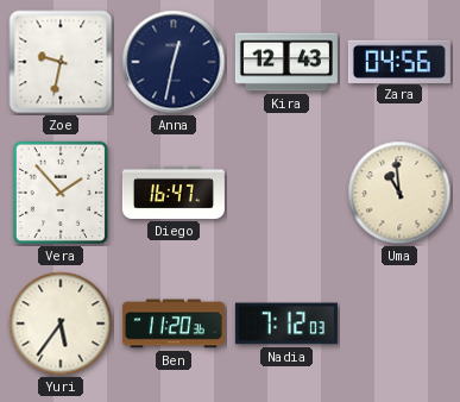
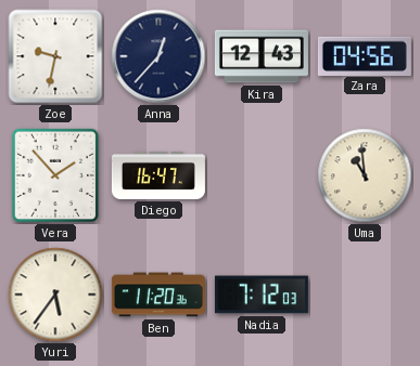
Anna: 12:32 -> 12:37 (158, 56)
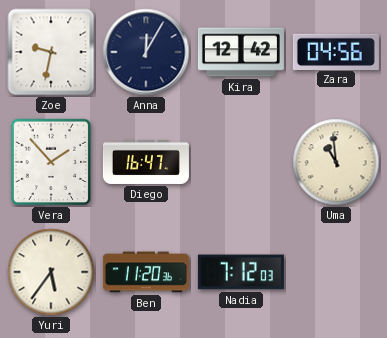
Anna: 12:37 -> 12:05 (146, 52)
Kira: 12:43 -> 12:42 (241, 52)
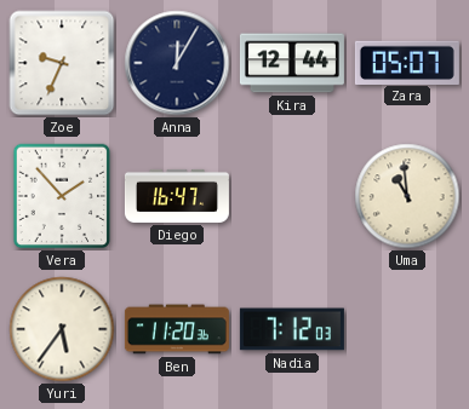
Zoe: 9:32 -> 9:34 (62, 63)
Kira: 12:42 -> 12:44 (292, 63)
Zara: 04:56 -> 05:07 (407, 62)
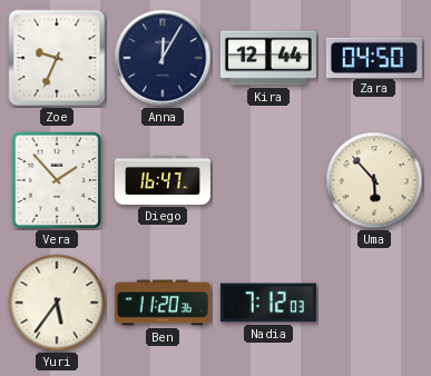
Zara: 05:07 -> 04:50 (374, 57)
Uma: 10:59 -> 5:53 (374, 180)
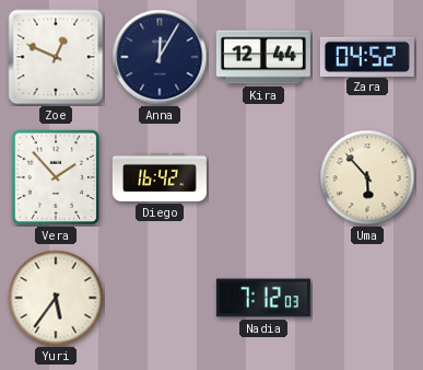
Zoe: 9:34 -> 12:49 (56, 57)
Zara: 04:50 -> 04:52 (367, 56)
Diego: 16:47 -> 16:42 (160, 177)
Ben: 11:20 -> none (163, 303)
